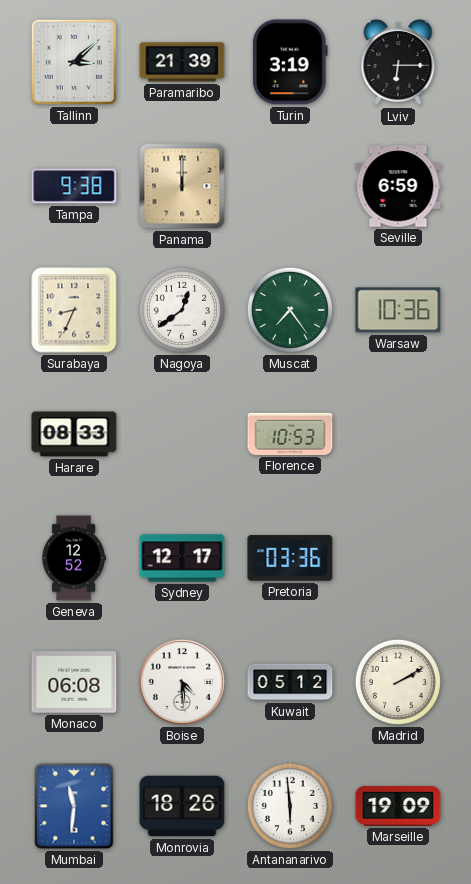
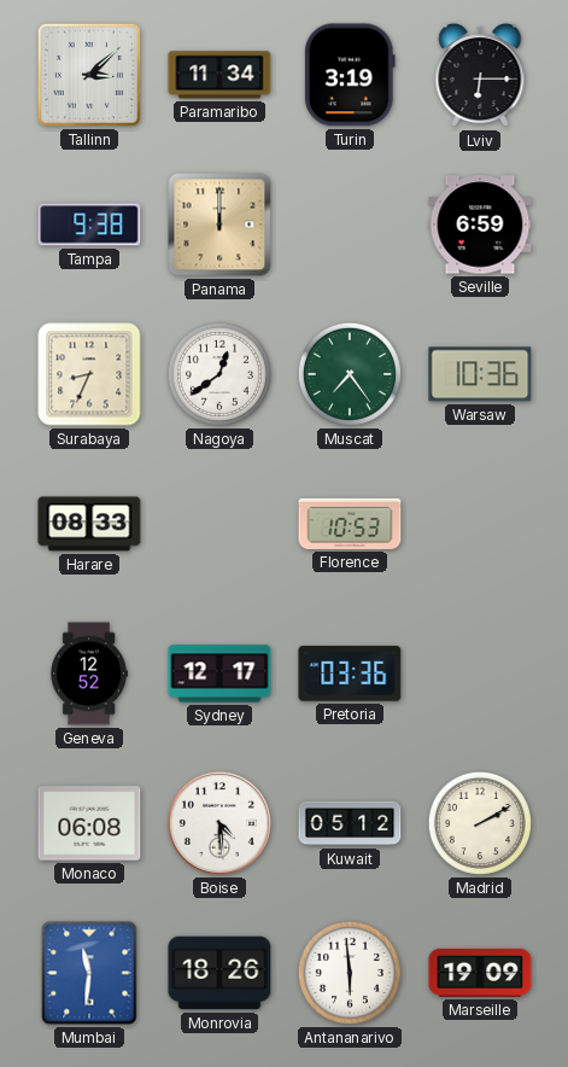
Paramaribo: 21:39 -> 11:34 (219, 75)
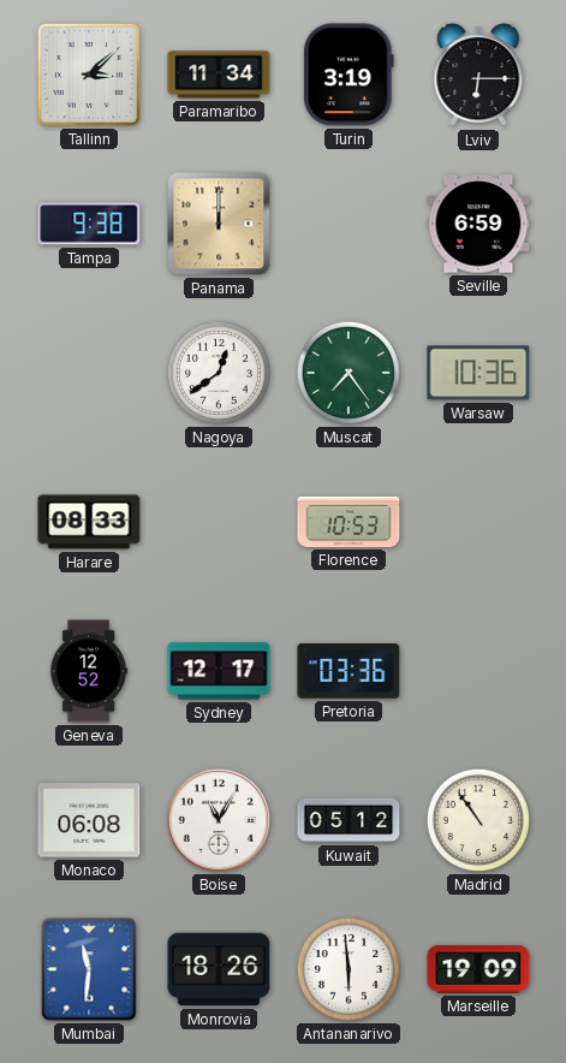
Surabaya: 8:34 -> none (89, 374)
Boise: 4:29 -> 11:05 (219, 820)
Madrid: 2:10 -> 10:54 (478, 820)
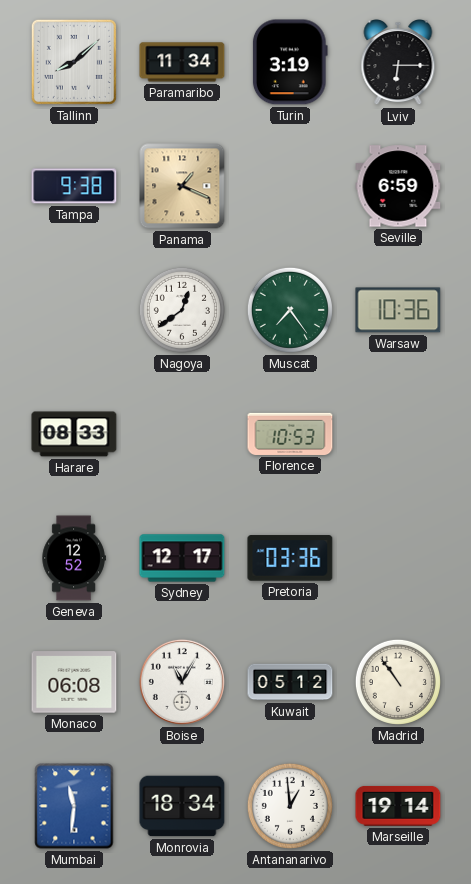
Tallinn: 3:08 -> 8:08 (74, 62)
Panama: 12:00 -> 1:19 (182, 186)
Monrovia: 18:26 -> 18:34 (182, 806)
Antananarivo: 5:59 -> 12:59 (290, 806)
Marseille: 19:09 -> 19:14 (398, 806)
